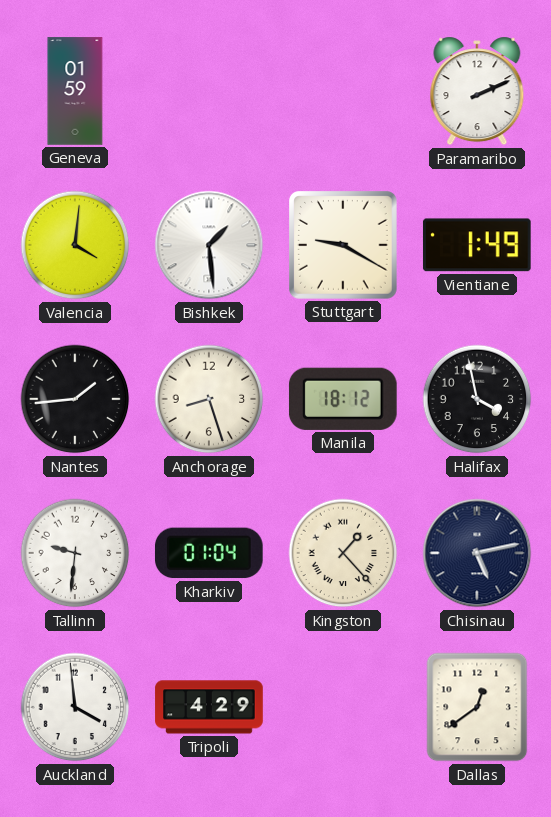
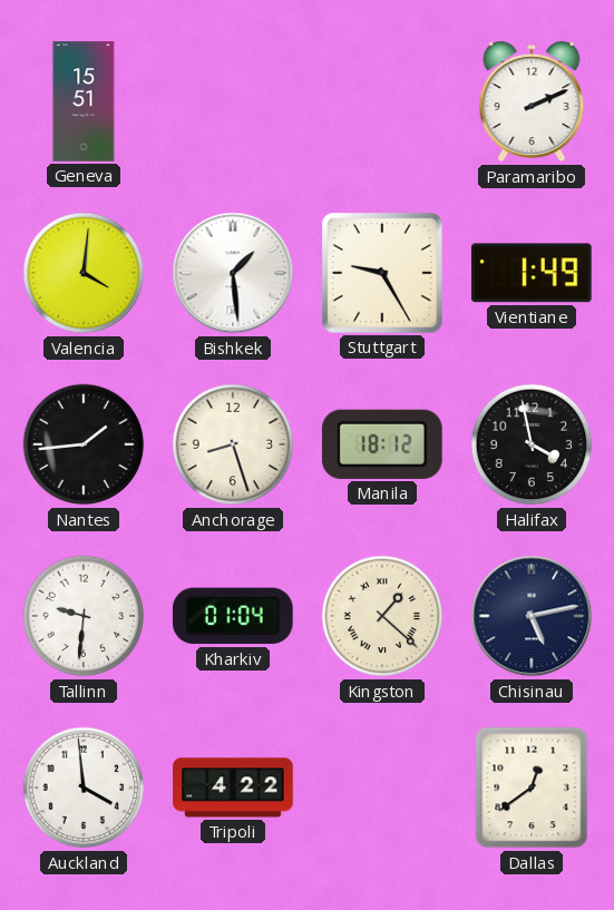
Geneva: 01:59 -> 15:51 (84, 101)
Stuttgart: 9:20 -> 9:25 (383, 274)
Kingston: 1:23 -> 1:22 (382, 616)
Tripoli: 4:29 -> 4:22 (233, 787)
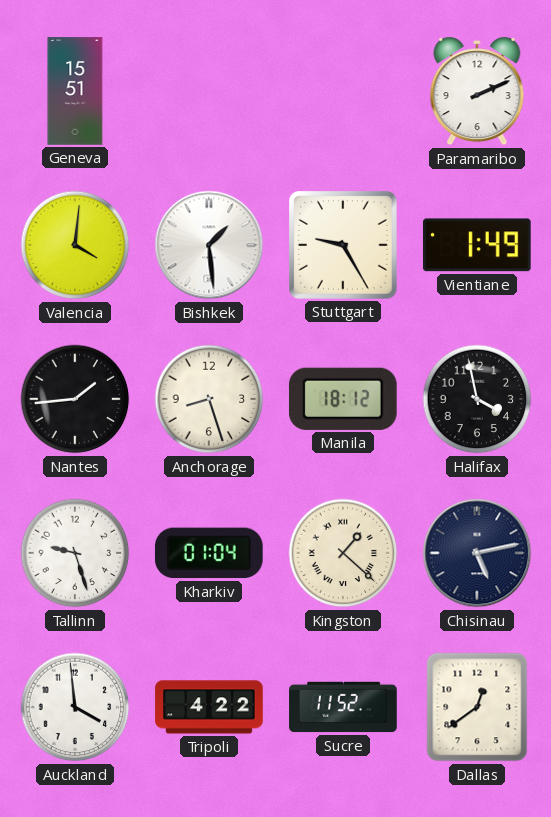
Tallinn: 9:31 -> 9:27 (75, 553)
Sucre: none -> 11:52 (343, 707)
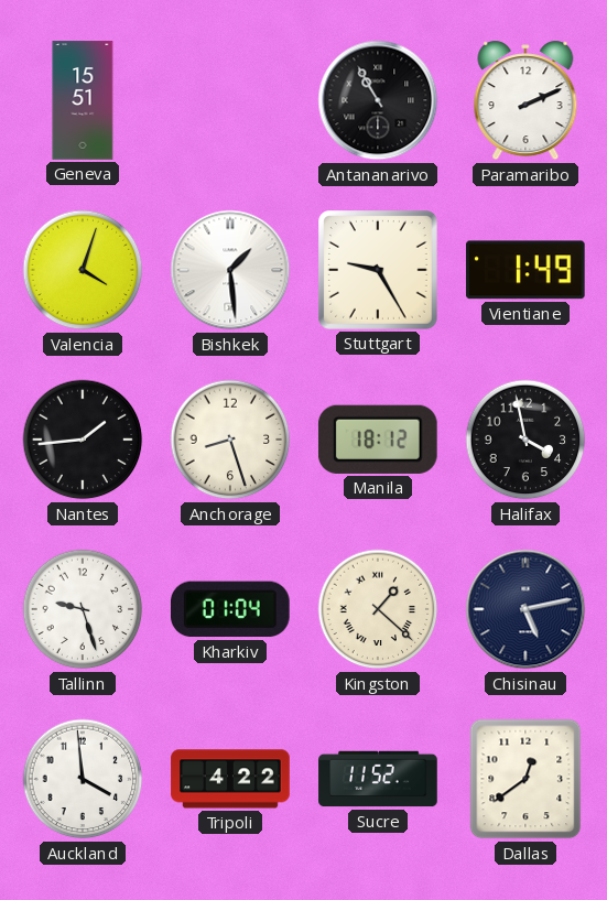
Antananarivo: none -> 10:55 (378, 100)
Valencia: 4:01 -> 4:03 (83, 270)
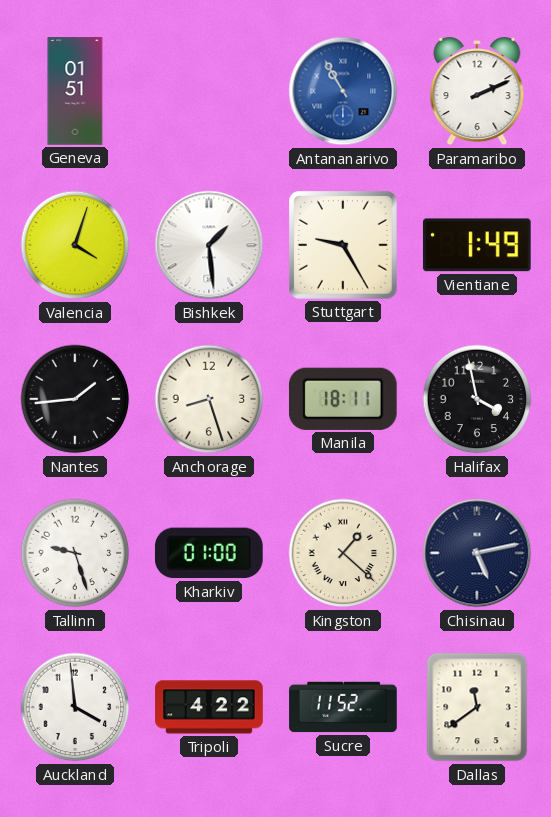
Geneva: 15:51 -> 01:51 (75, 91)
Antananarivo dial: black -> blue (343, 91)
Manila: 18:12 -> 18:11 (343, 399)
Kharkiv: 01:04 -> 01:00 (209, 553)
Dallas: 12:39 -> 11:39 (477, 707)
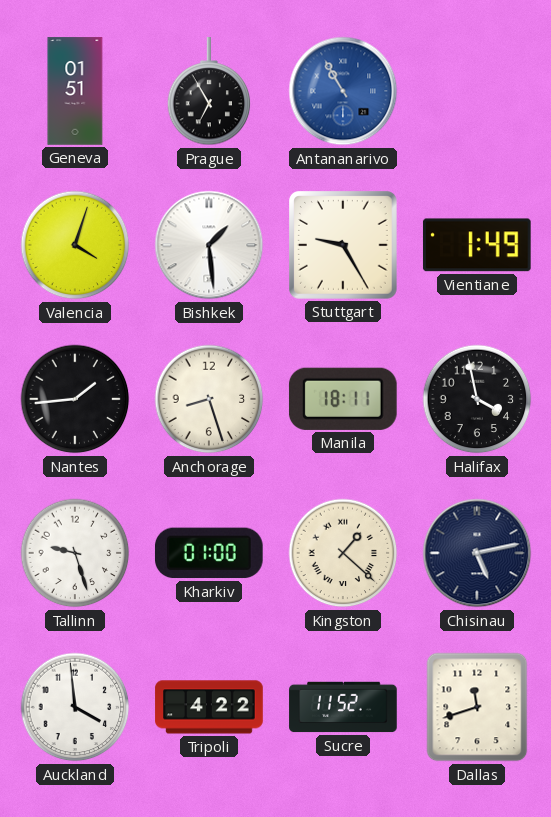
Prague: none -> 6:55 (209, 92)
Paramaribo: 2:11 -> none (477, 91)
Dallas: 11:39 -> 11:42 (477, 707)
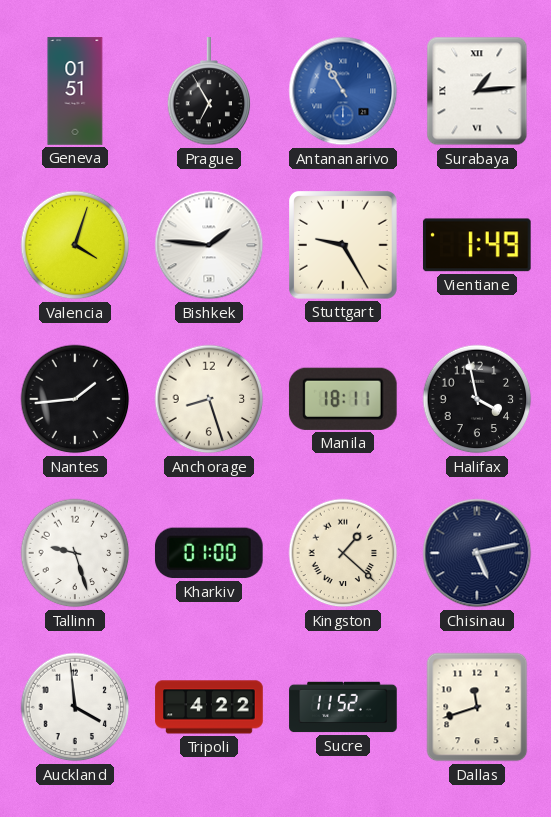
Surabaya: none -> 1:14 (477, 91)
Bishkek: 1:29 -> 1:46 (209, 245)
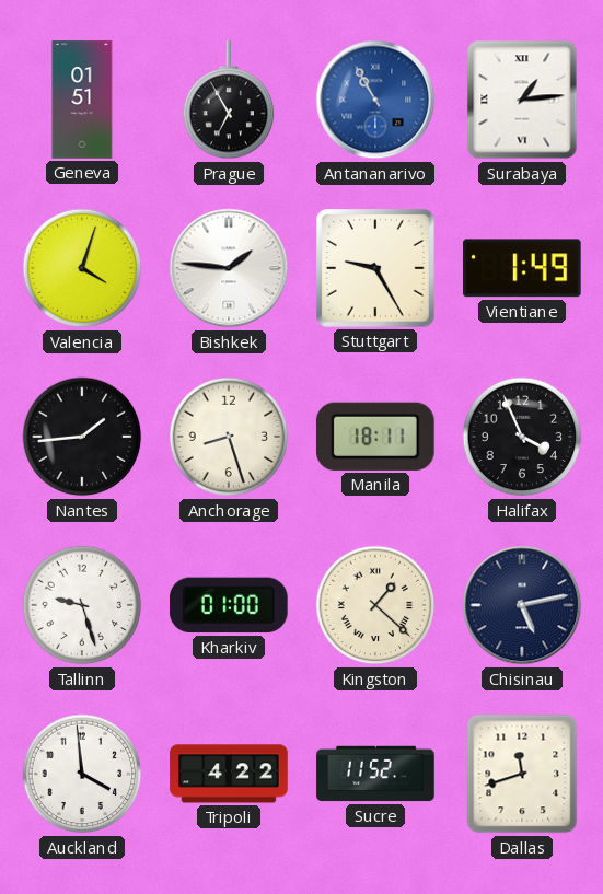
Halifax: 3:58 -> 3:56 (522, 437)
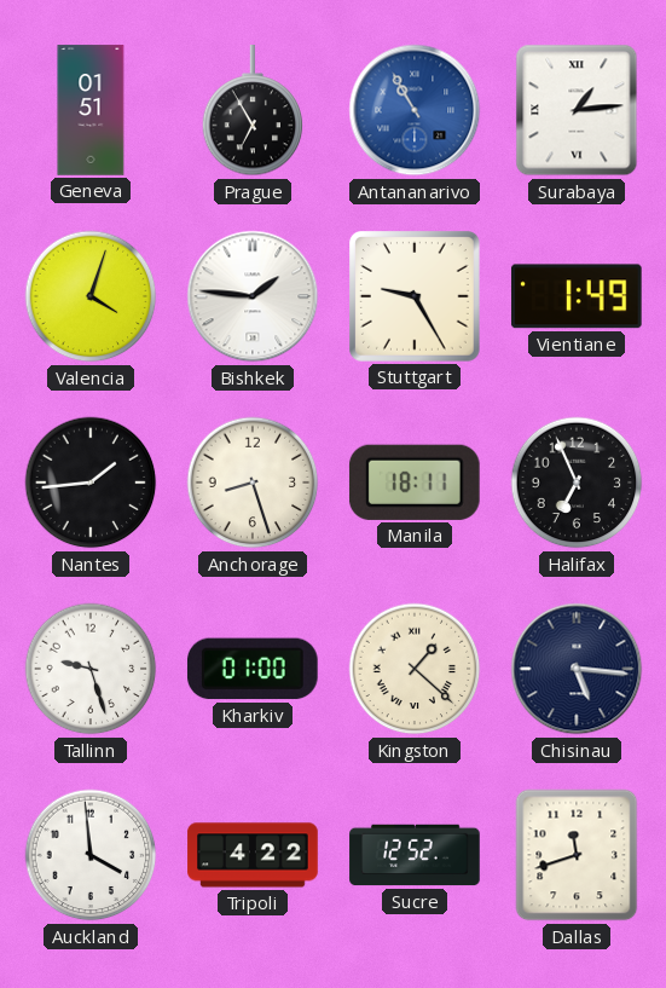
Halifax: 3:56 -> 6:56 (577, 483)
Chisinau: 5:13 -> 5:16 (577, 669)
Sucre: 11:52 -> 12:52 (415, 855)
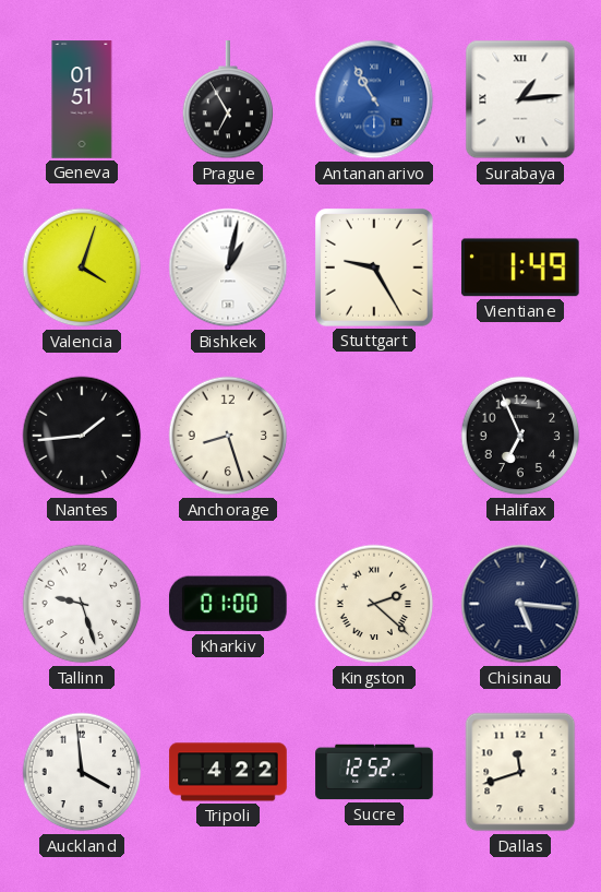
Bishkek: 1:46 -> 1:02 (228, 267)
Manila: 18:11 -> none (415, 483)
Kingston: 1:22 -> 2:22 (374, 604)
